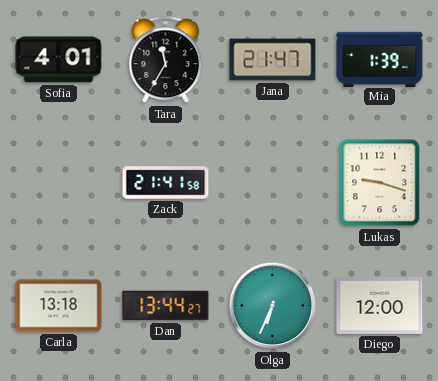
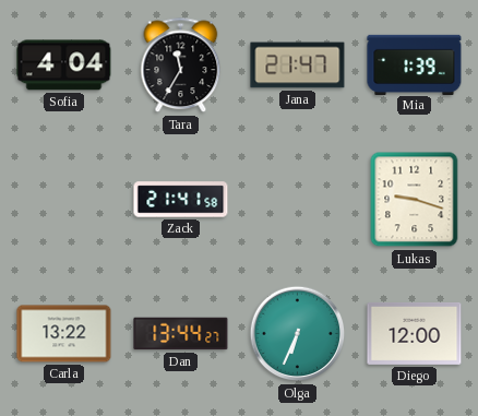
Sofia: 4:01 -> 4:04 (64, 66)
Carla: 13:18 -> 13:22 (64, 334)
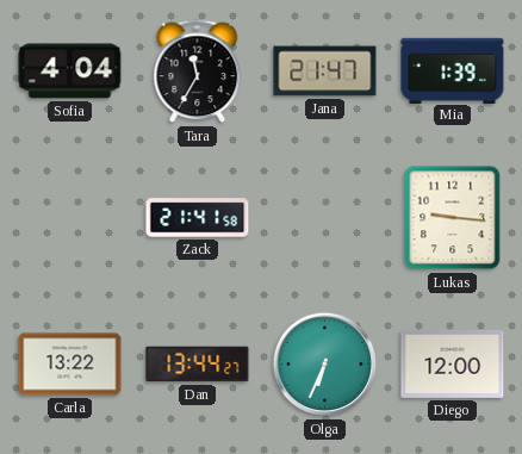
Lukas: 9:18 -> 9:16 (453, 218)
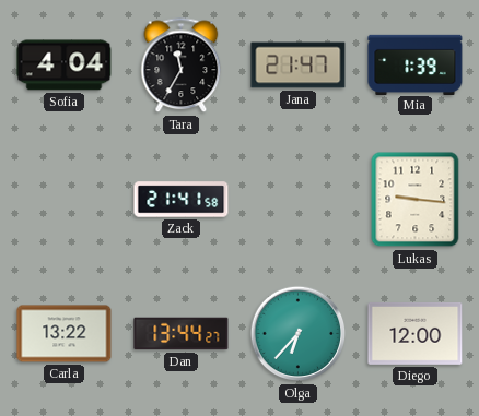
Olga: 6:34 -> 6:37 (299, 334)
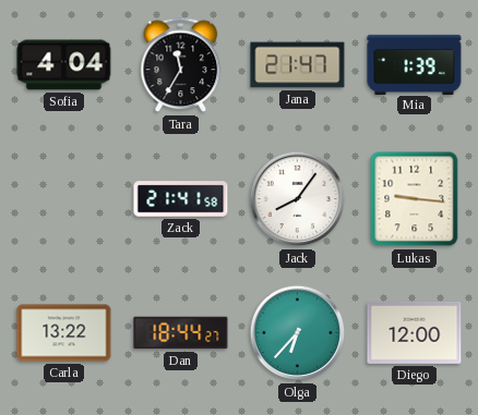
Jack: none -> 8:06 (298, 199)
Dan: 13:44 -> 18:44 (181, 333)
